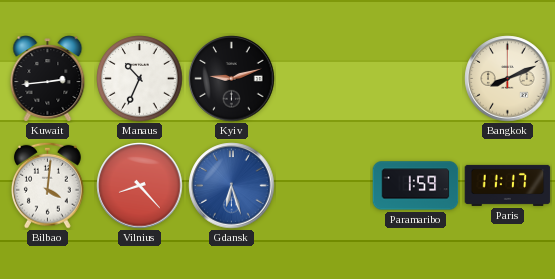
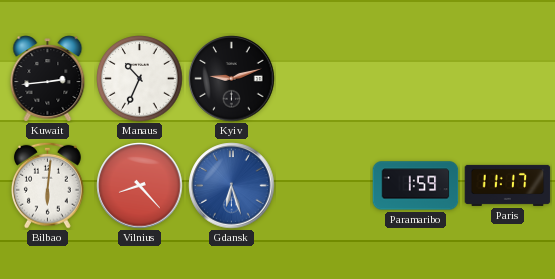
Bangkok: 8:11 -> none (508, 79)
Bilbao: 4:01 -> 6:01 (47, 185)
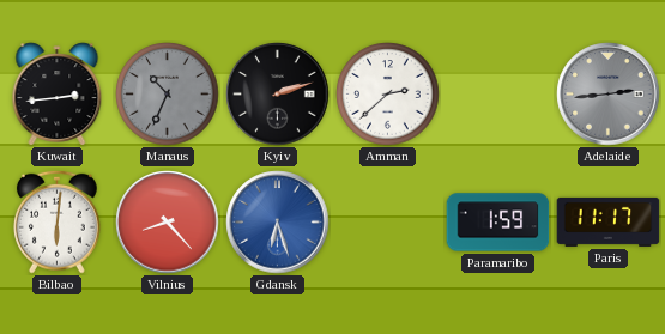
Manaus dial: white -> grey (168, 95)
Kyiv: 9:12 -> 2:12 (278, 95)
Amman: none -> 2:38 (388, 95)
Adelaide: none -> 2:44 (609, 95)
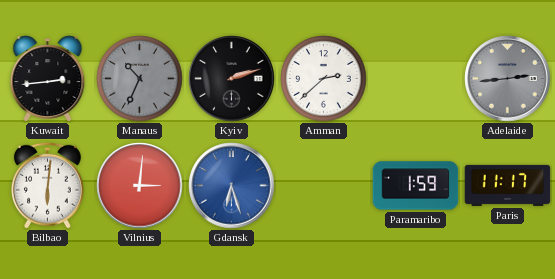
Vilnius: 8:23 -> 3:01 (140, 186)
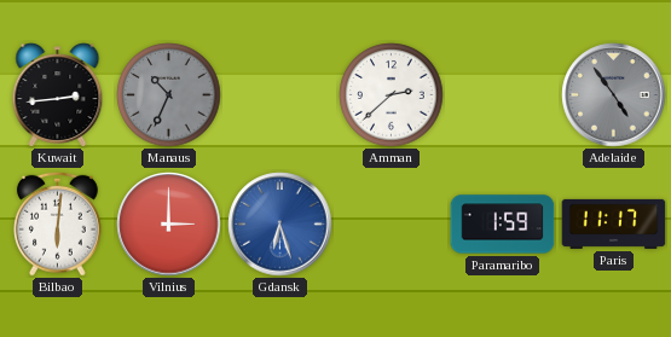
Kyiv: 2:12 -> none (232, 79)
Adelaide: 2:44 -> 4:54 (614, 95)
Vilnius: 3:01 -> 3:00 (169, 225)
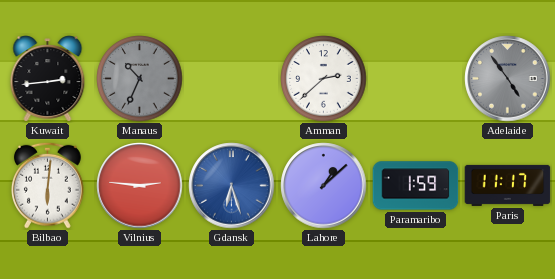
Vilnius: 3:00 -> 2:46 (140, 186)
Lahore: none -> 1:08 (324, 186)
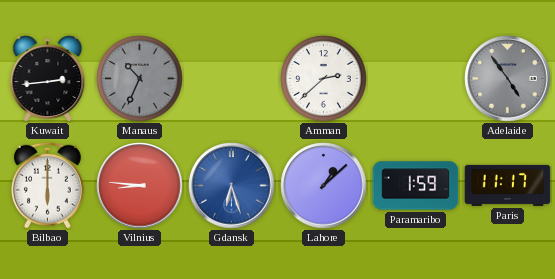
Bilbao: 6:01 -> 6:00 (47, 185)
Vilnius: 2:46 -> 8:46 (140, 186)
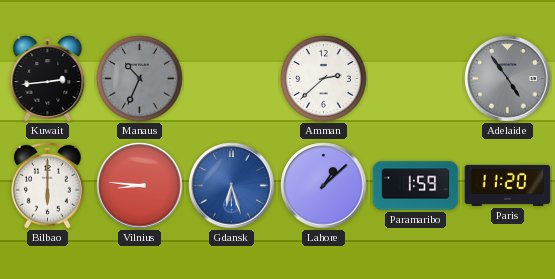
Paris: 11:17 -> 11:20 (508, 185)
